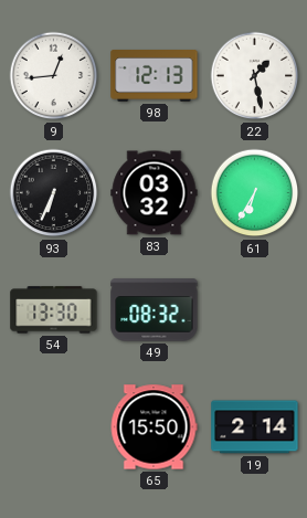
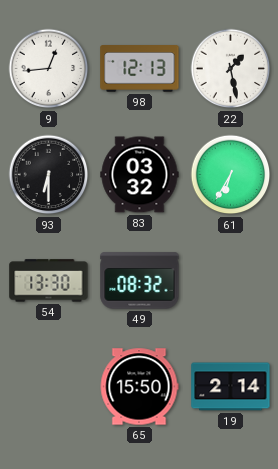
93: 6:34 -> 6:30 (49, 175)
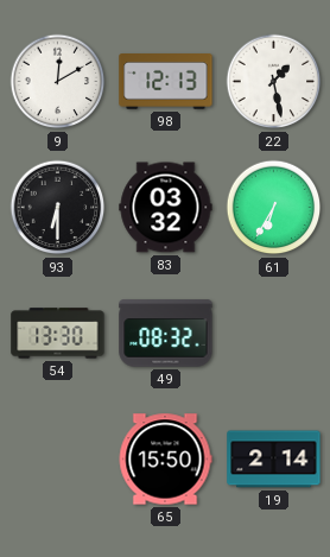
9: 12:44 -> 12:10 (58, 82)
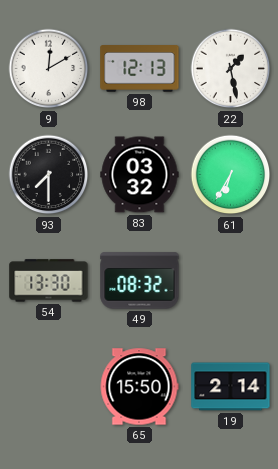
93: 6:30 -> 7:30 (49, 175)
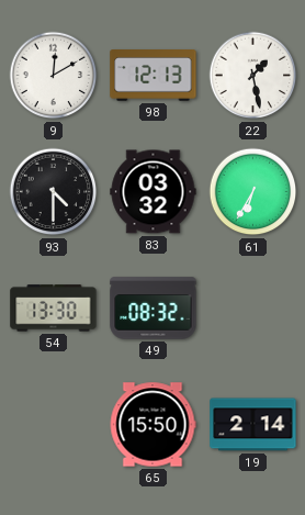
93: 7:30 -> 4:30 (54, 192)
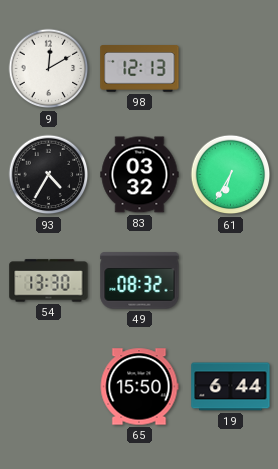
22: 1:28 -> none (253, 76)
93: 4:30 -> 4:35 (49, 175)
19: 2:14 -> 6:44 (231, 387)
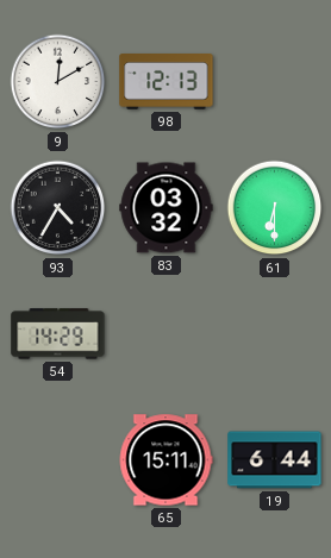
61: 6:35 -> 6:30 (275, 208)
54: 13:30 -> 14:29 (58, 334)
49: 08:32 -> none (140, 281)
65: 15:50 -> 15:11 (165, 460)
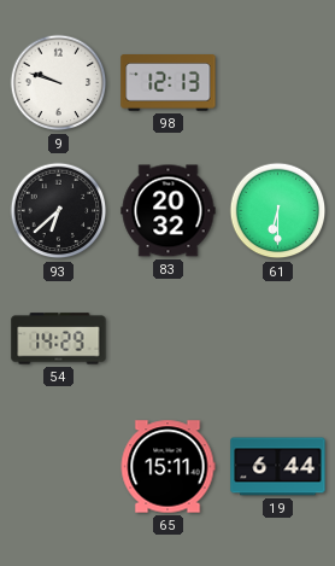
9: 12:10 -> 9:48 (59, 83)
93: 4:35 -> 6:38 (59, 211)
83: 03:32 -> 20:32 (169, 211)
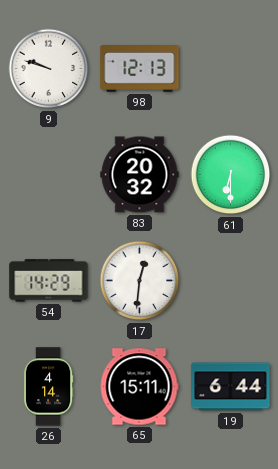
93: 6:38 -> none (59, 211)
17: none -> 12:31 (140, 281)
26: none -> 4:14 (48, 387)
